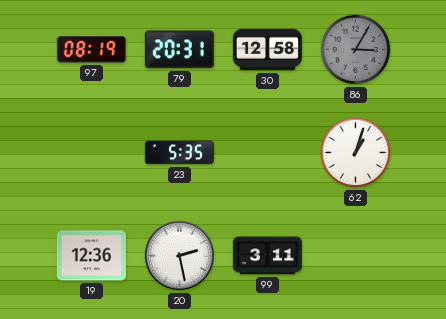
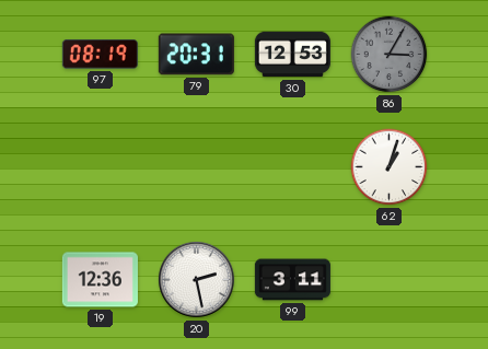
30: 12:58 -> 12:53 (292, 55)
23: 5:35 -> none (179, 153)
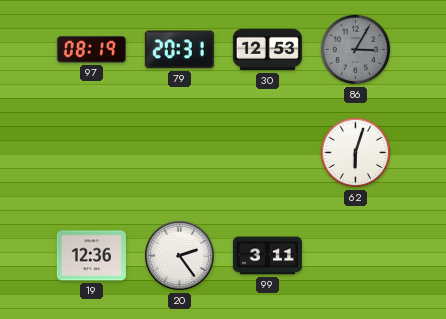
62: 1:03 -> 6:03 (356, 153)
20: 2:28 -> 2:24 (179, 255)
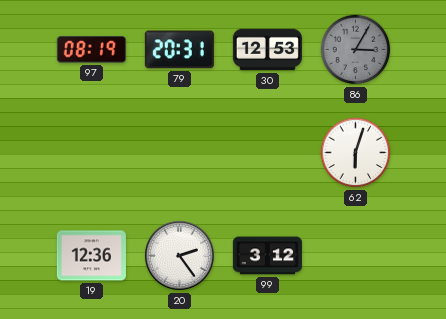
99: 3:11 -> 3:12 (267, 256)
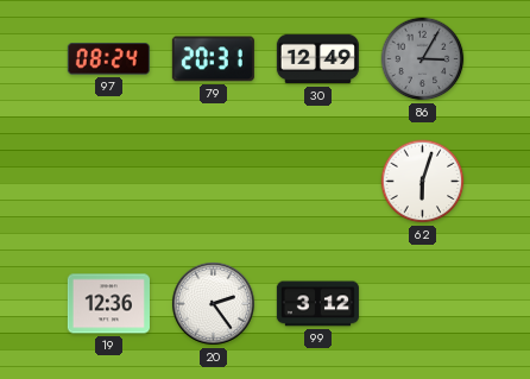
97: 08:19 -> 08:24 (108, 59)
30: 12:53 -> 12:49 (317, 59)
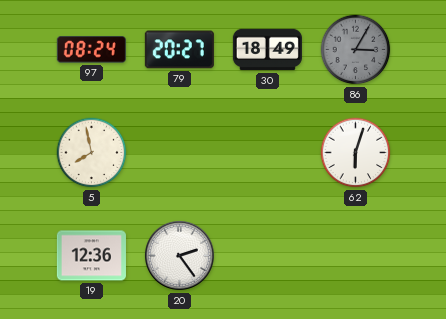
79: 20:31 -> 20:27 (179, 50)
30: 12:49 -> 18:49 (267, 50)
5: none -> 7:58 (92, 153)
99: 3:12 -> none (317, 304)
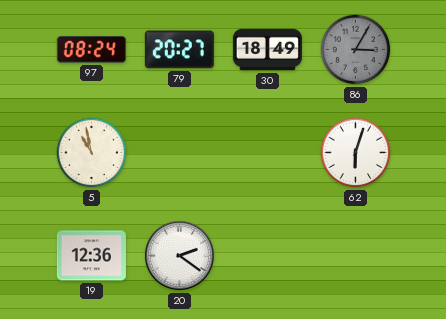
5: 7:58 -> 10:58 (92, 153)
20: 2:24 -> 2:21 (179, 255)
